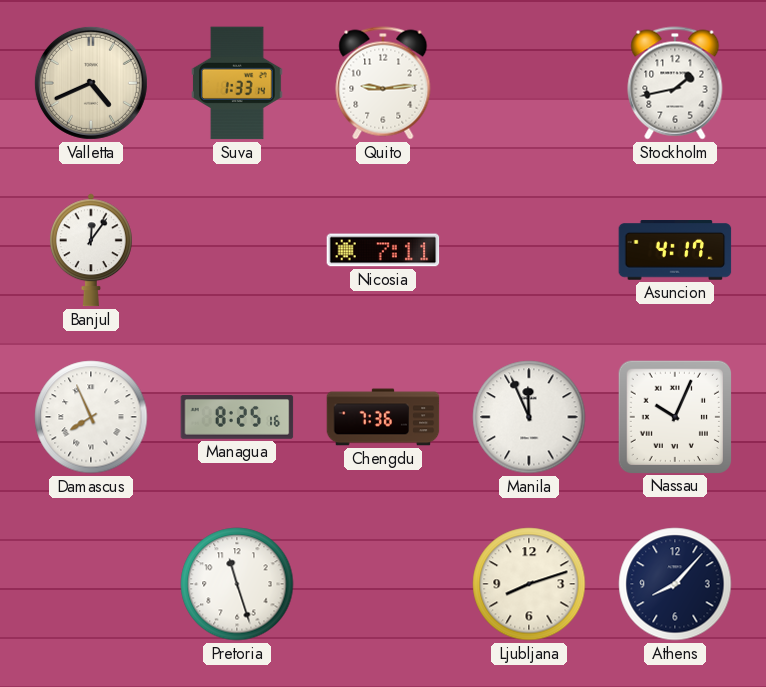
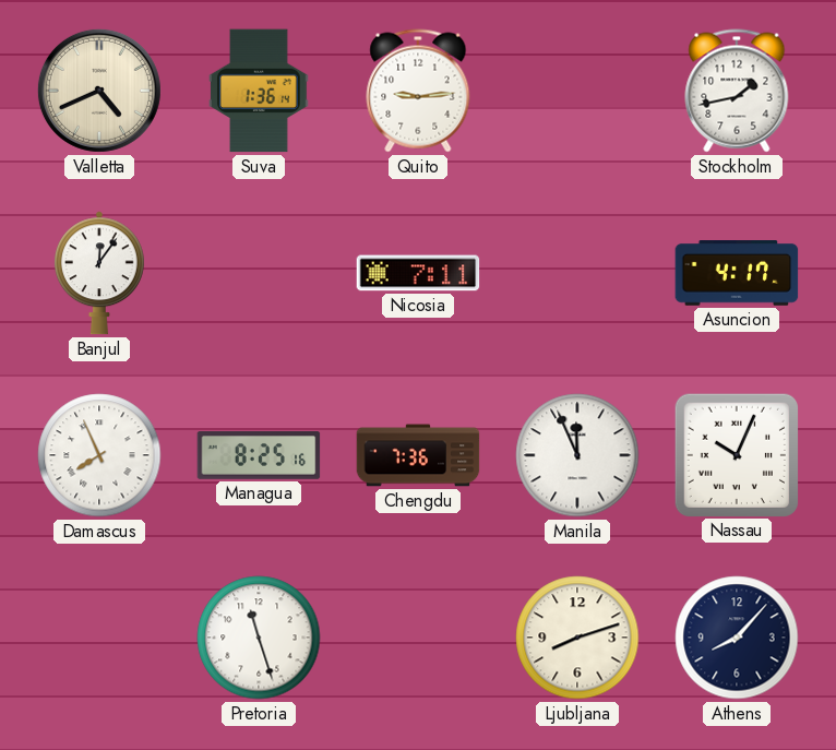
Suva: 1:33 -> 1:36 (260, 91)
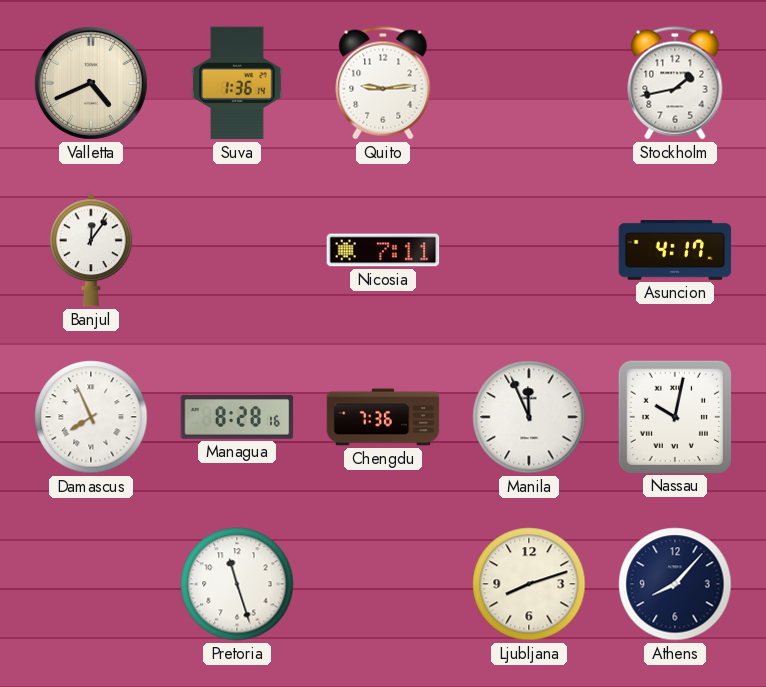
Managua: 8:25 -> 8:28 (237, 418)
Nassau: 10:04 -> 10:02 (674, 416)
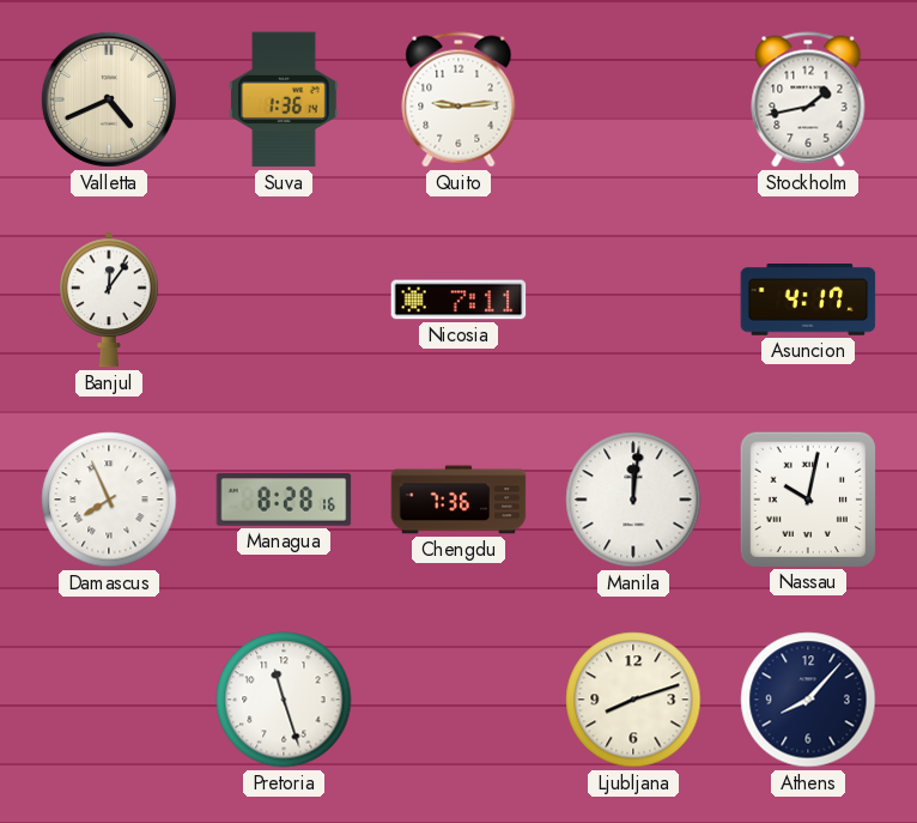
Manila: 11:56 -> 12:01 (633, 500)
